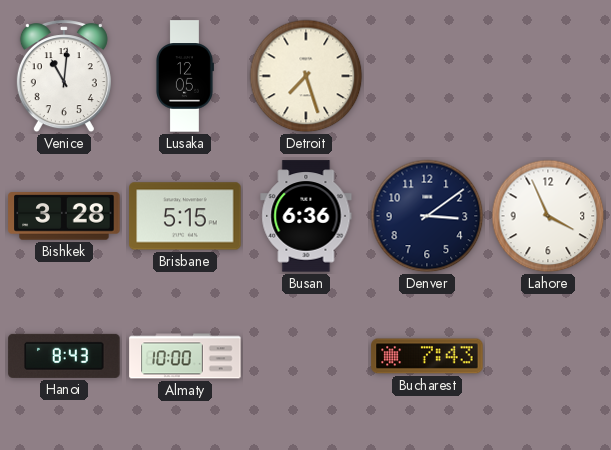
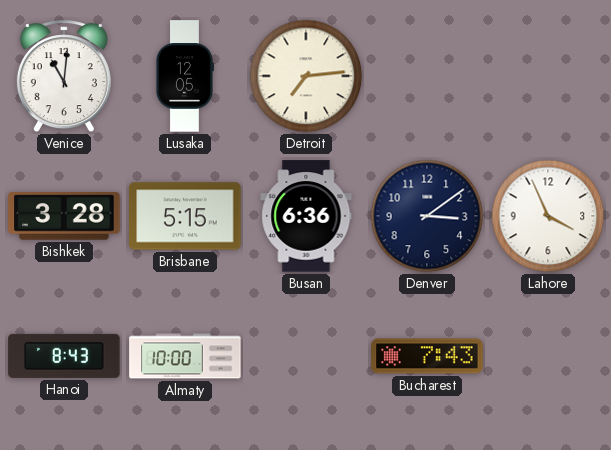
Detroit: 7:27 -> 7:14 (306, 76)
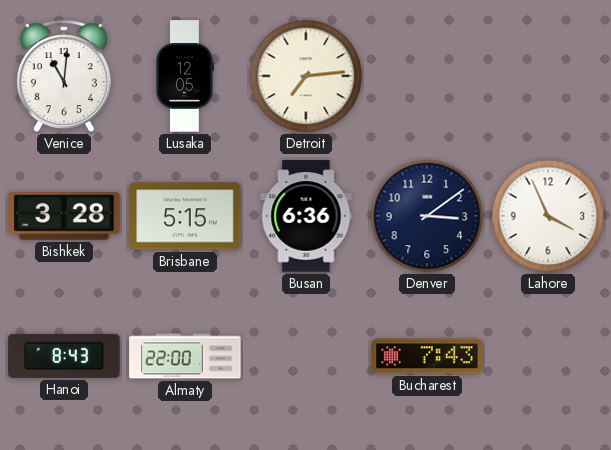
Almaty: 10:00 -> 22:00 (185, 356)
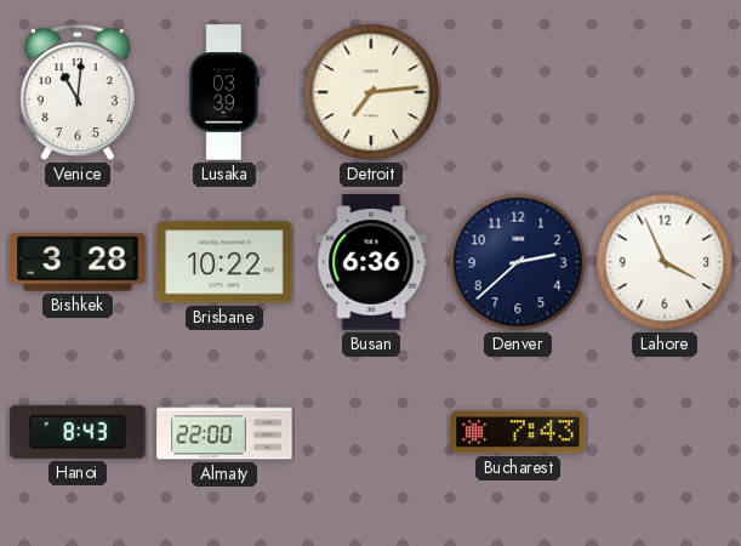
Lusaka: 12:05 -> 03:39 (223, 92)
Brisbane: 5:15 -> 10:22 (224, 262)
Denver: 3:09 -> 2:38 (518, 262)
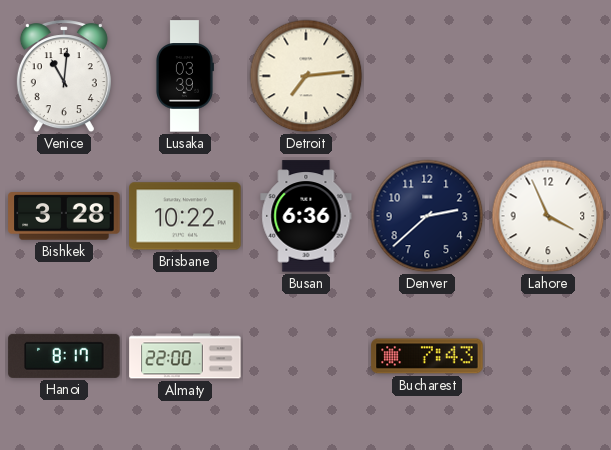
Hanoi: 8:43 -> 8:17 (64, 356)
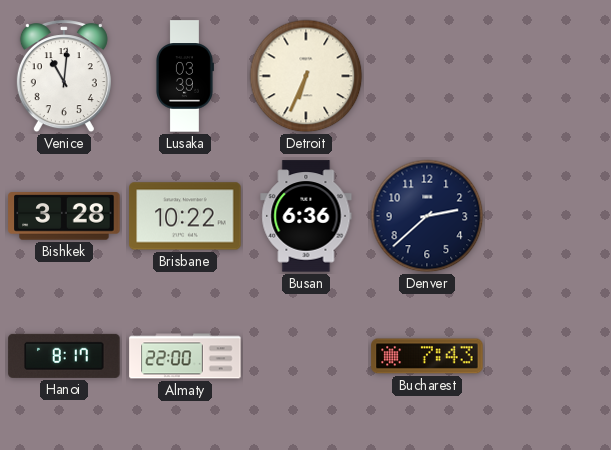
Detroit: 7:14 -> 6:34 (306, 76)
Lahore: 3:56 -> none (548, 216)
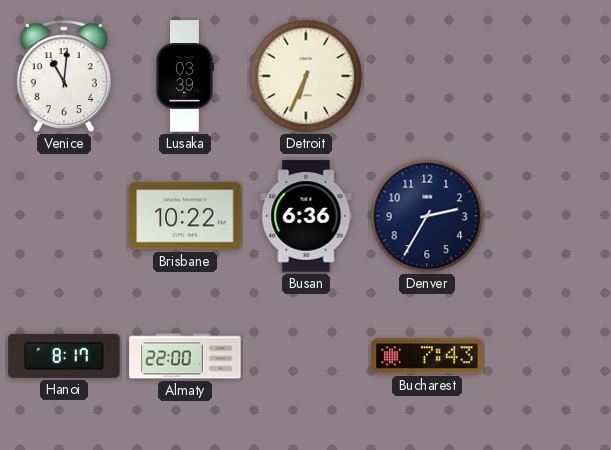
Bishkek: 3:28 -> none (64, 216)
Denver: 2:38 -> 2:35 (427, 216)
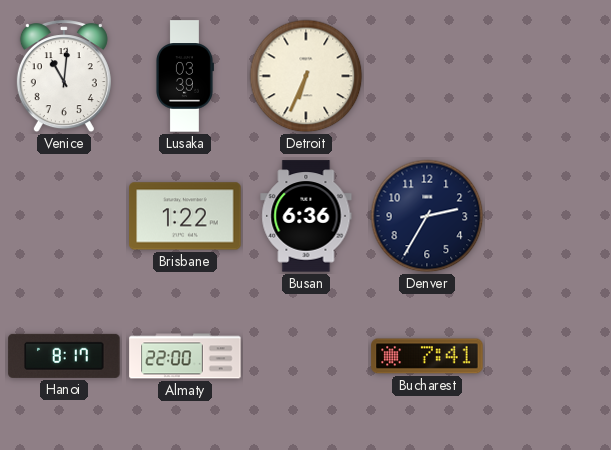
Brisbane: 10:22 -> 1:22 (185, 216)
Bucharest: 7:43 -> 7:41 (427, 356)
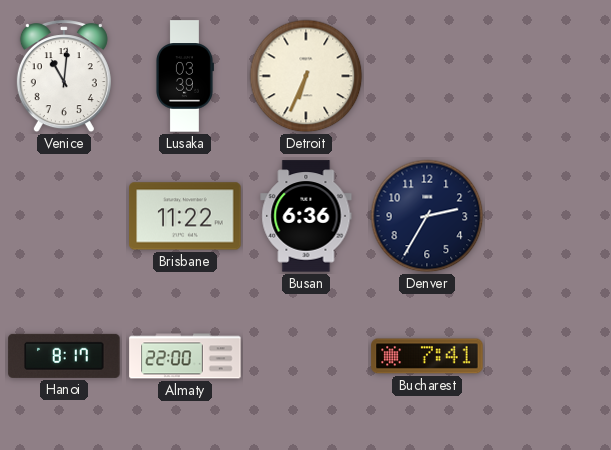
Brisbane: 1:22 -> 11:22 (185, 216)
